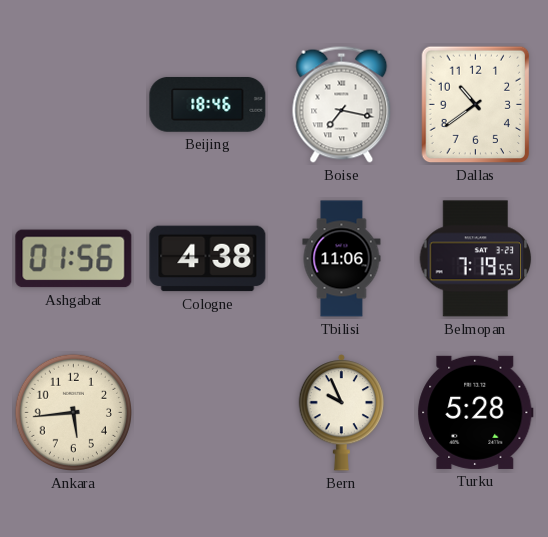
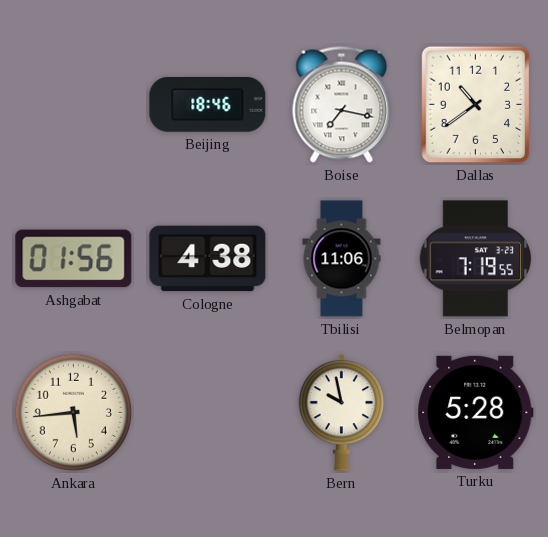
Bern: 9:56 -> 9:58 (342, 413)
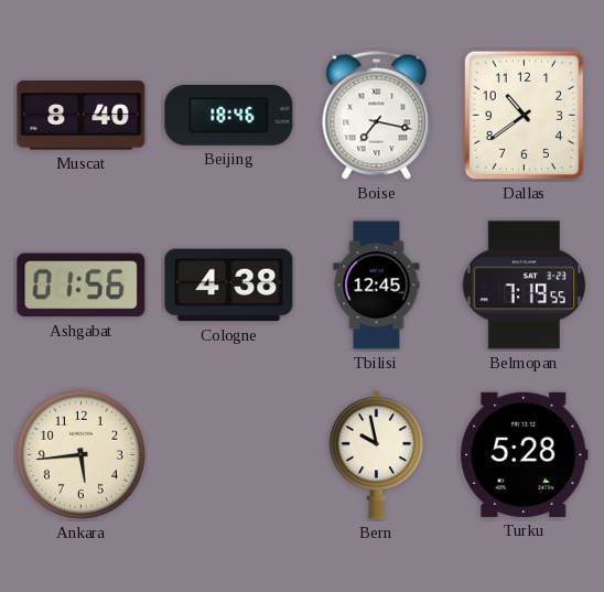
Muscat: none -> 8:40 (82, 116)
Tbilisi: 11:06 -> 12:45 (377, 286)
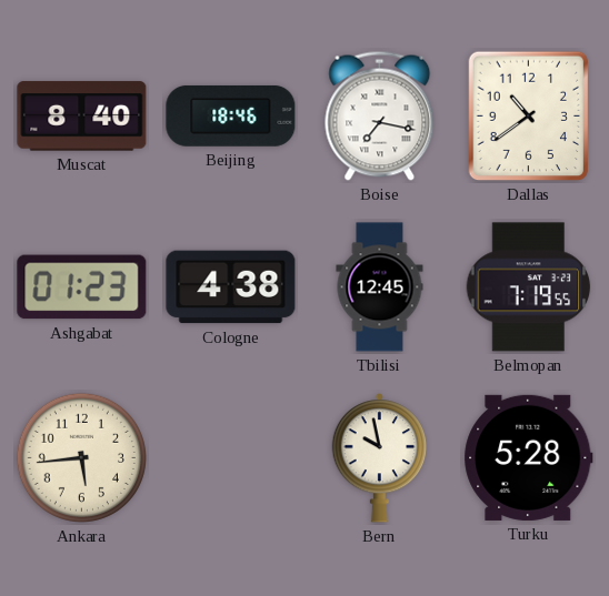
Ashgabat: 01:56 -> 01:23 (82, 287)
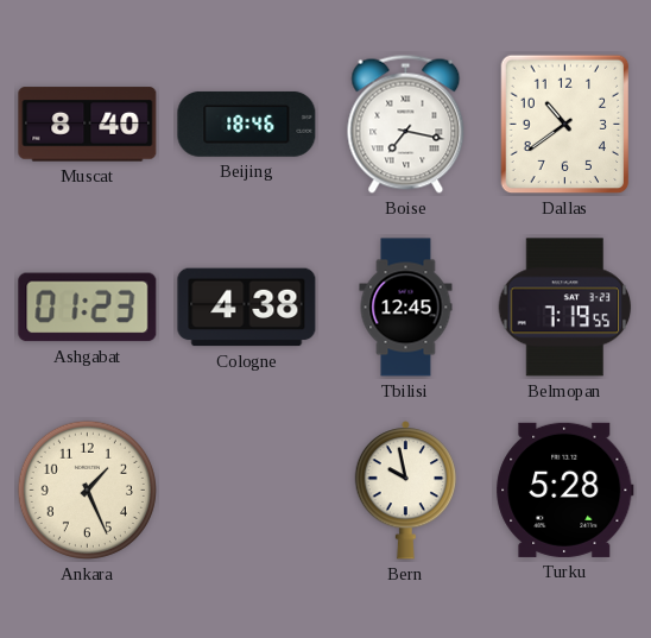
Ankara: 5:44 -> 1:26 (87, 489)
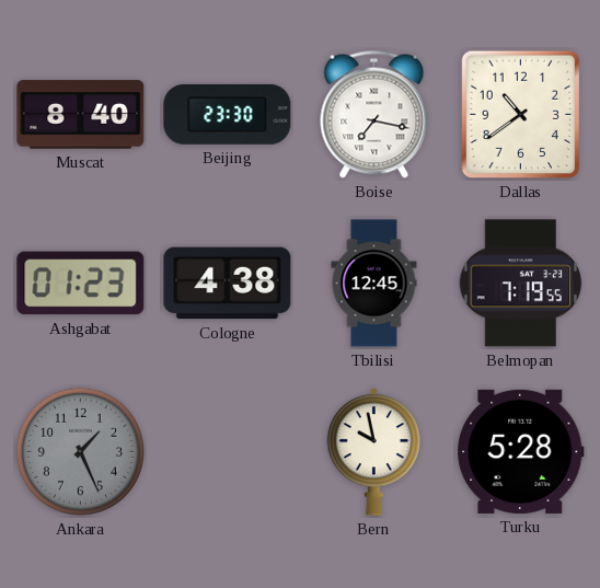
Beijing: 18:46 -> 23:30 (228, 114)
Ankara dial: cream -> grey (80, 451)
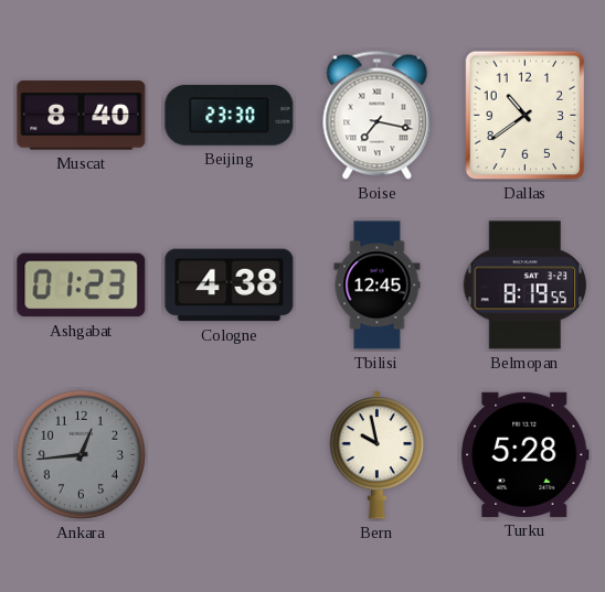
Belmopan: 7:19 -> 8:19 (526, 286)
Ankara: 1:26 -> 12:44 (81, 454)
